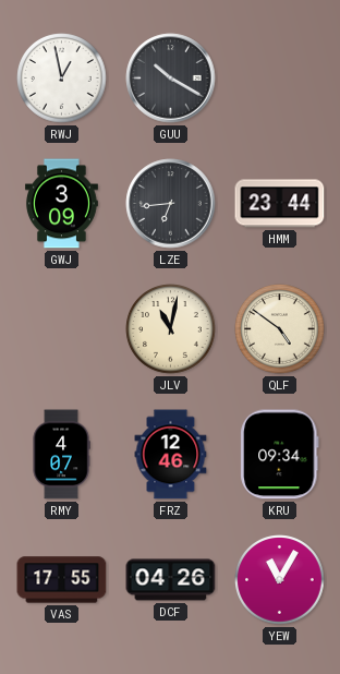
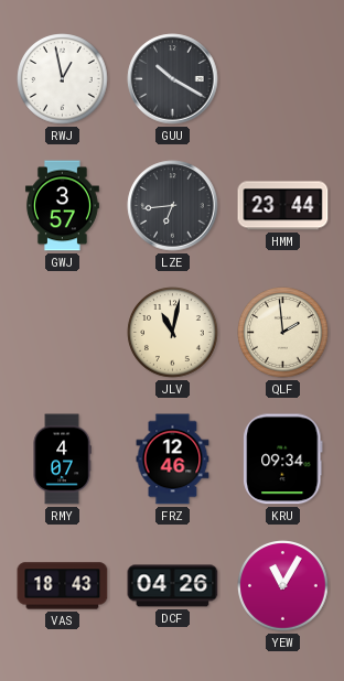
GWJ: 3:09 -> 3:57 (62, 206)
QLF: 4:51 -> 1:59 (283, 333)
VAS: 17:55 -> 18:43 (63, 586)
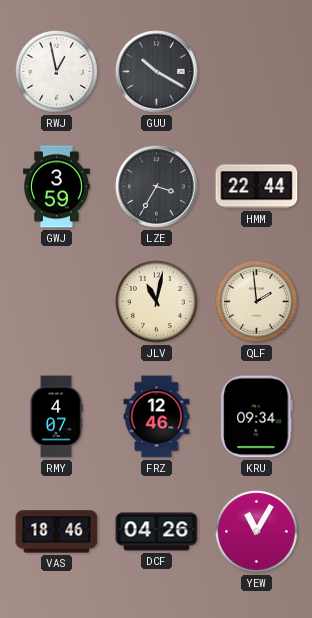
GWJ: 3:57 -> 3:59 (56, 187)
LZE: 6:44 -> 3:35 (157, 187)
HMM: 23:44 -> 22:44 (257, 187)
VAS: 18:43 -> 18:46 (57, 532)
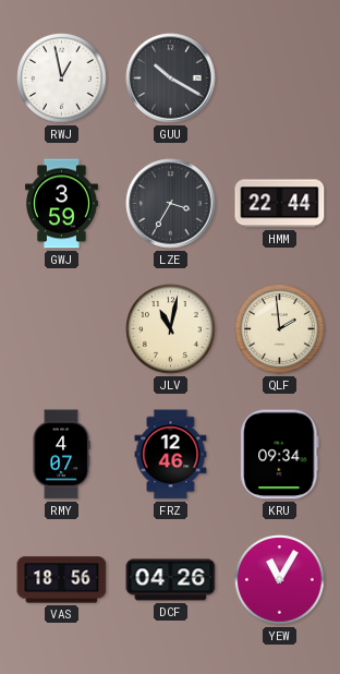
VAS: 18:46 -> 18:56 (62, 580)
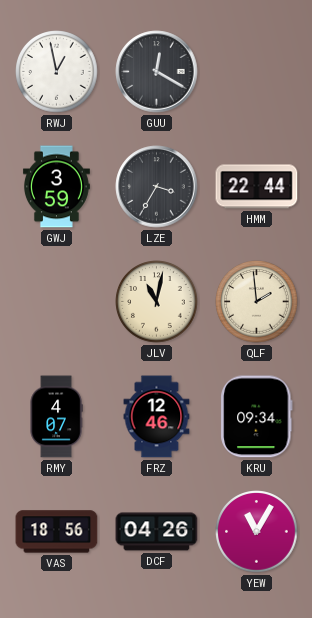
GUU: 10:20 -> 12:20 (157, 72)
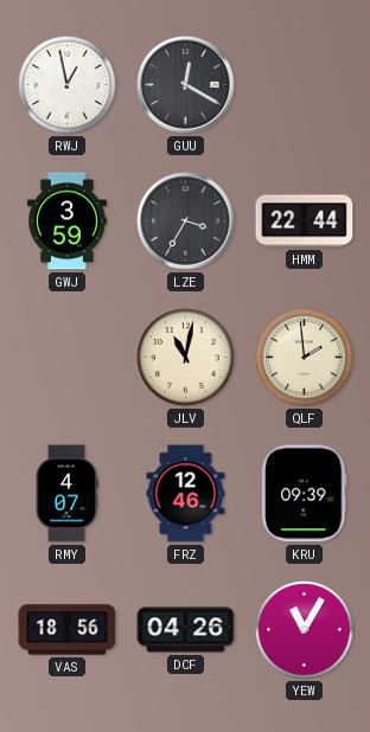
KRU: 09:34 -> 09:39 (305, 494)
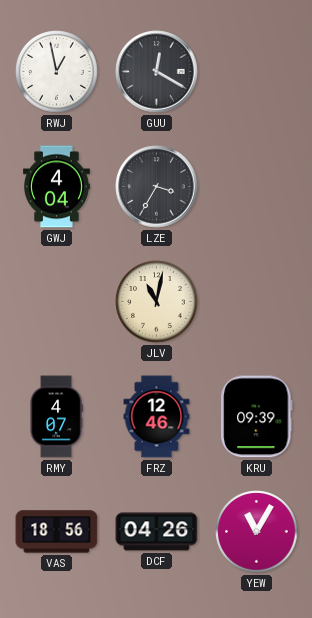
GWJ: 3:59 -> 4:04 (56, 187)
HMM: 22:44 -> none (305, 221)
QLF: 1:59 -> none (305, 358)
